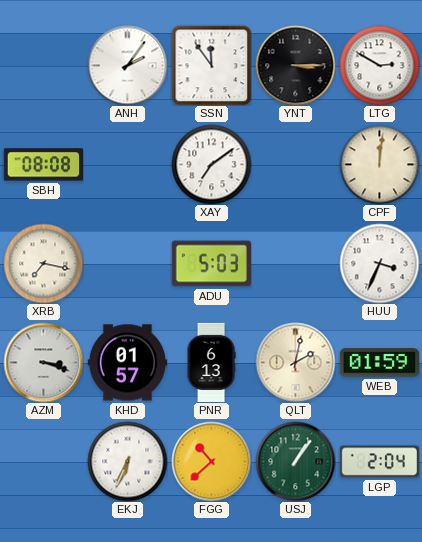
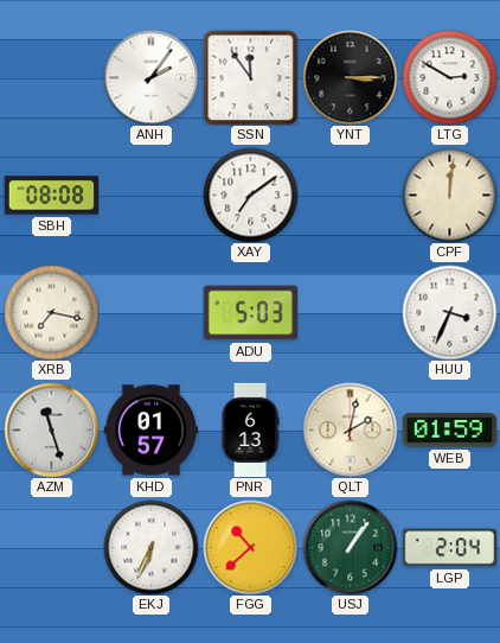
AZM: 3:18 -> 11:27 (51, 429)
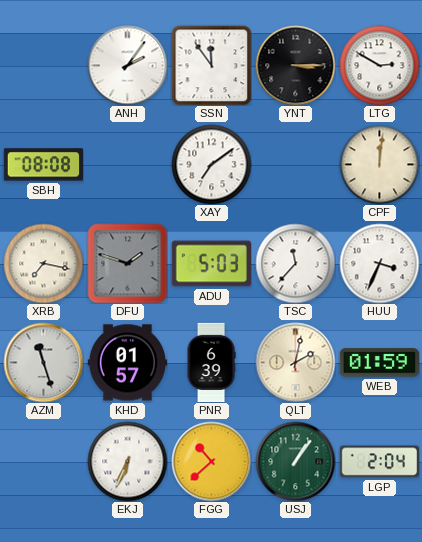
DFU: none -> 1:48 (127, 263)
TSC: none -> 11:37 (295, 263)
PNR: 6:13 -> 6:39 (211, 362)
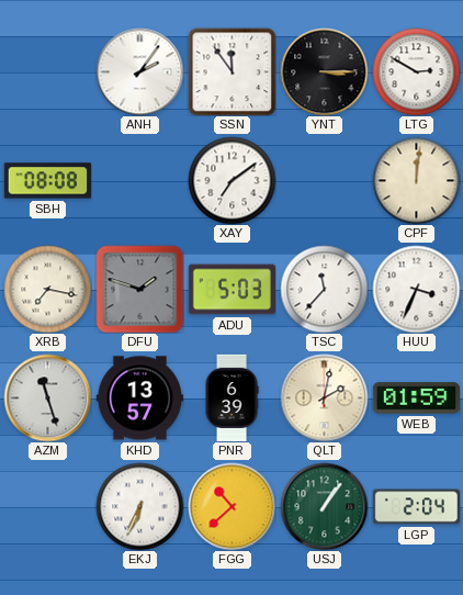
KHD: 01:57 -> 13:57 (139, 398)
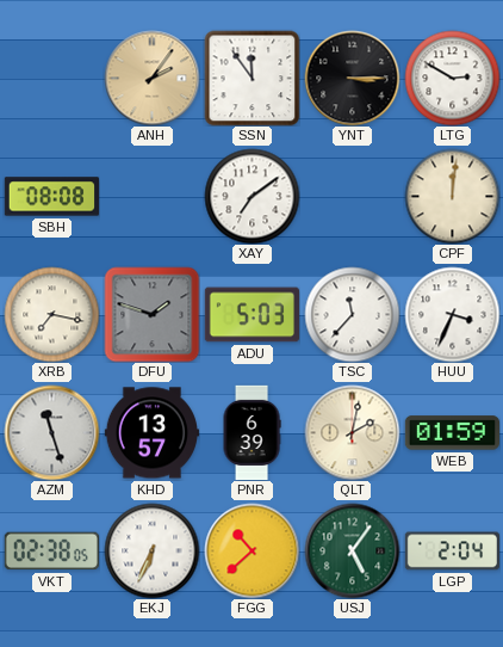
ANH dial: white -> champagne (151, 78)
VKT: none -> 02:38 (51, 552)
USJ: 1:06 -> 5:06 (352, 550)
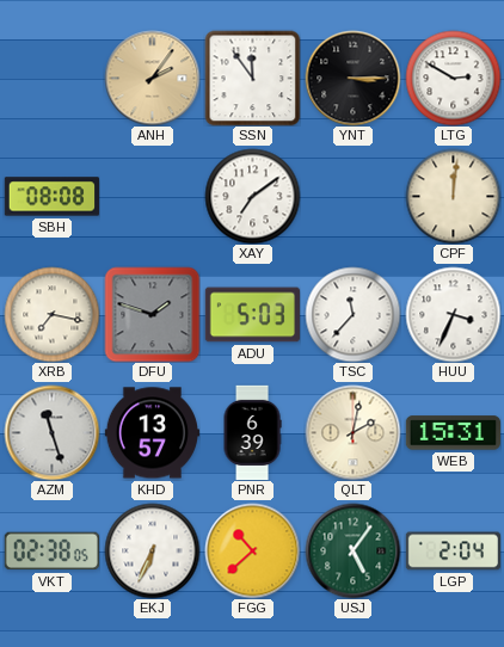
WEB: 01:59 -> 15:31 (453, 433)
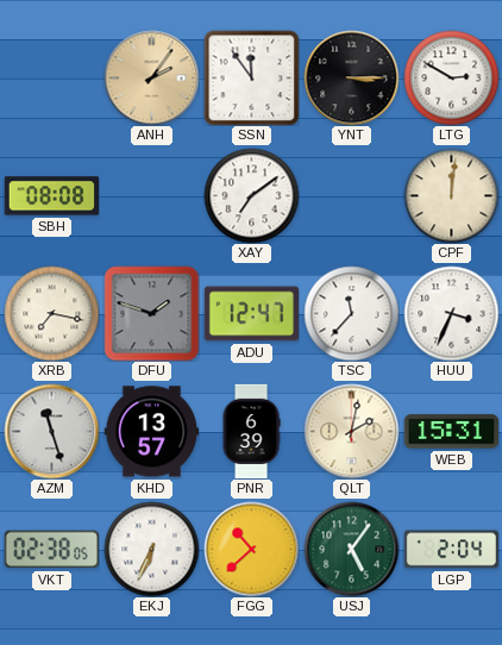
ADU: 5:03 -> 12:47 (251, 314)
